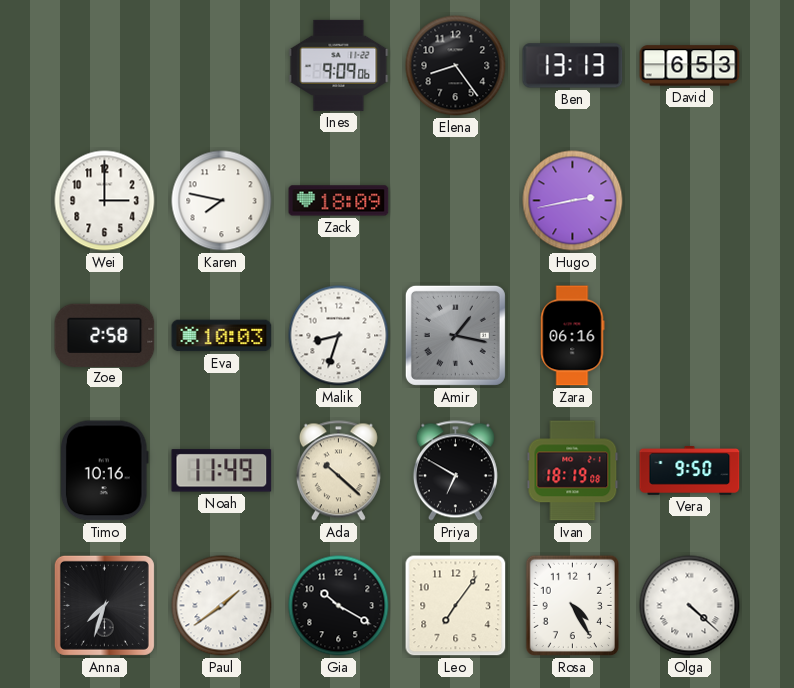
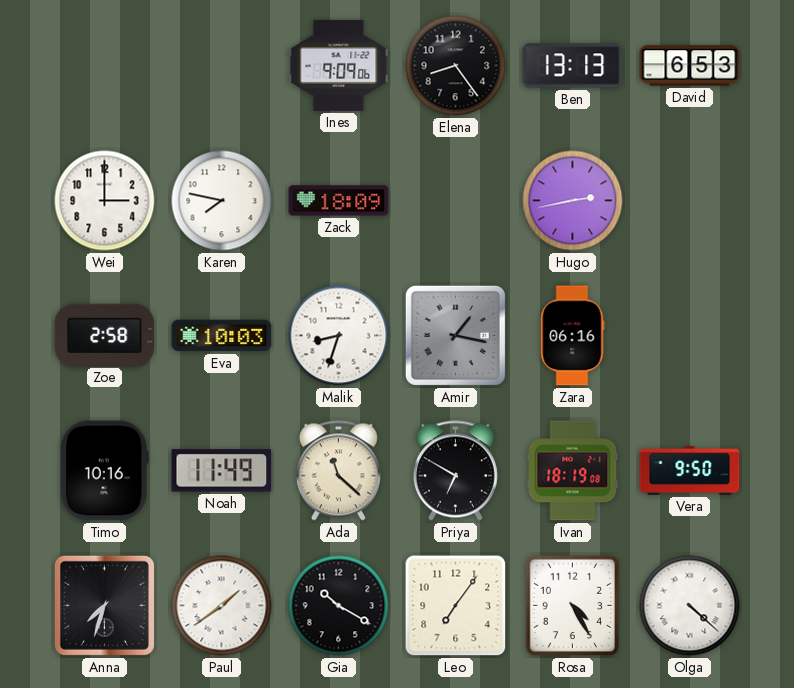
Ada: 10:22 -> 11:22 (338, 471)
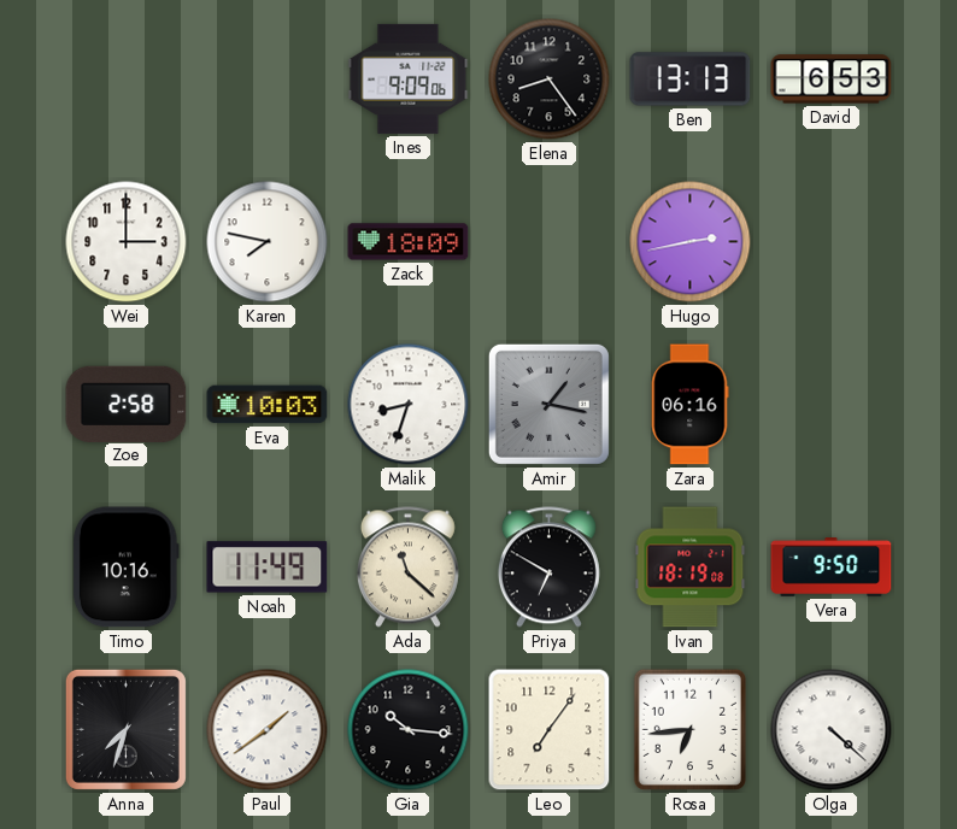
Gia: 10:20 -> 10:16 (409, 730)
Rosa: 4:25 -> 6:44 (689, 729)
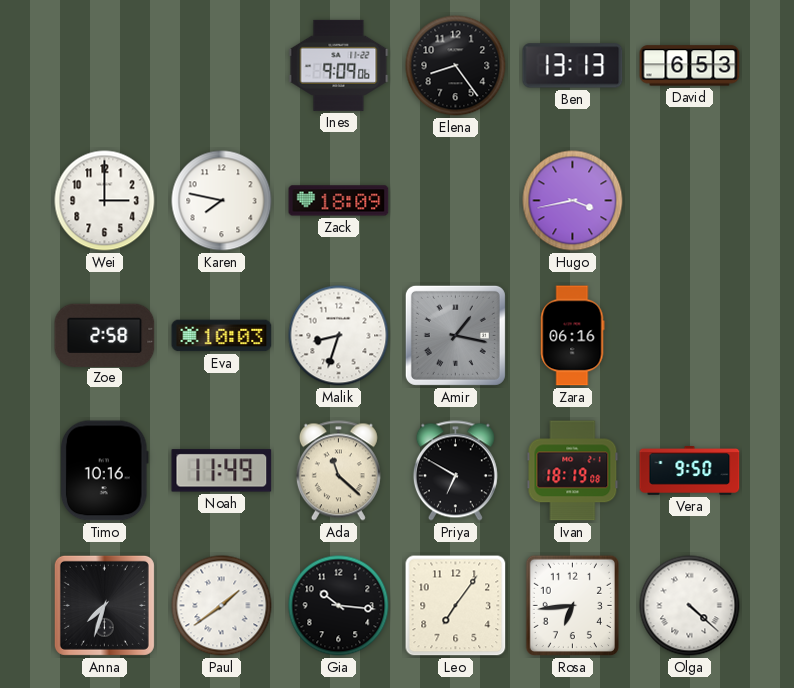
Hugo: 2:43 -> 3:43 (573, 201)
